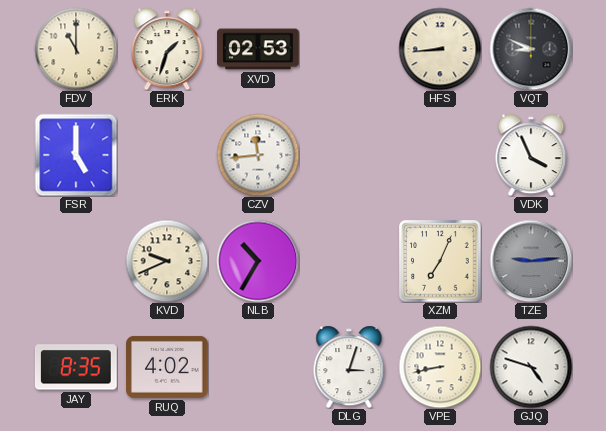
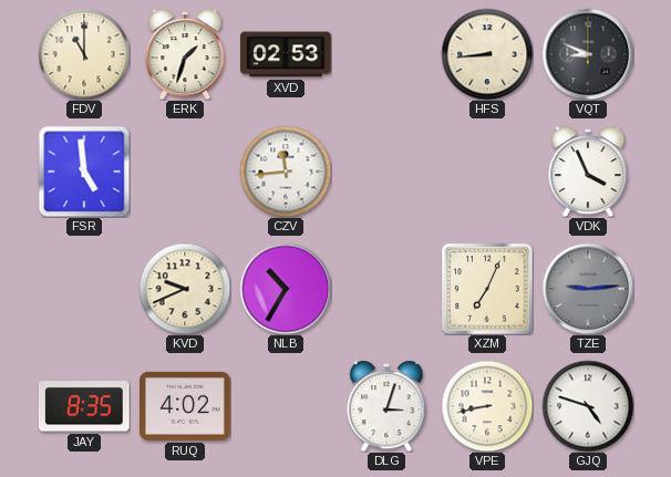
FSR: 5:00 -> 4:59 (84, 172)
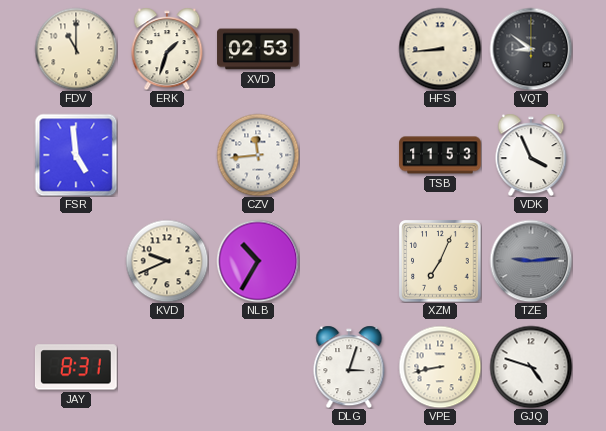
VQT: 8:49 -> 8:51 (531, 49)
TSB: none -> 11:53 (440, 155)
JAY: 8:35 -> 8:31 (77, 367)
RUQ: 4:02 -> none (185, 406)
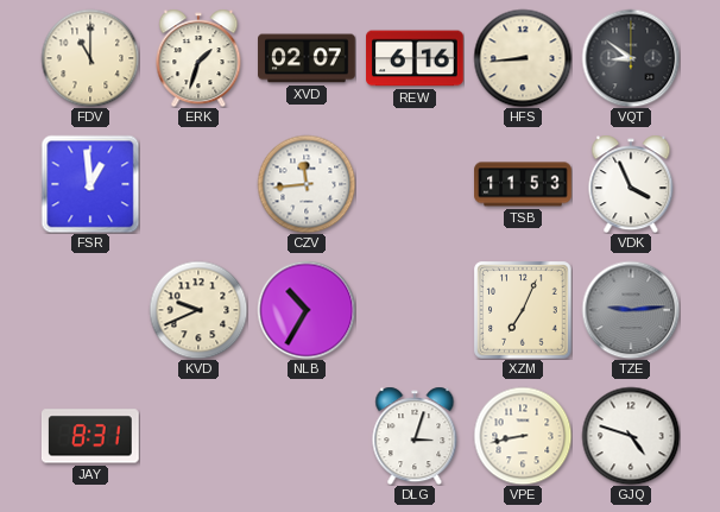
XVD: 02:53 -> 02:07 (307, 58)
REW: none -> 6:16 (415, 58)
FSR: 4:59 -> 12:59 (90, 184)
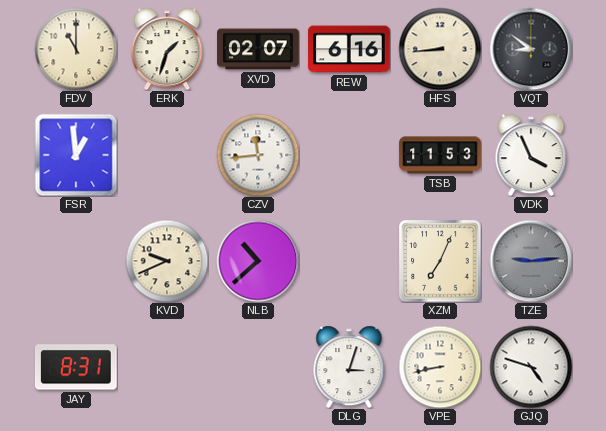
NLB: 10:35 -> 10:38 (258, 261)
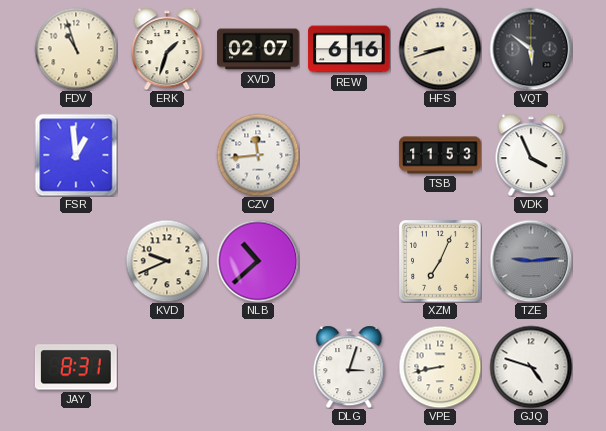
FDV: 11:00 -> 10:57 (76, 49)
HFS: 8:44 -> 8:42 (440, 49)
VQT: 8:51 -> 5:51 (531, 49)
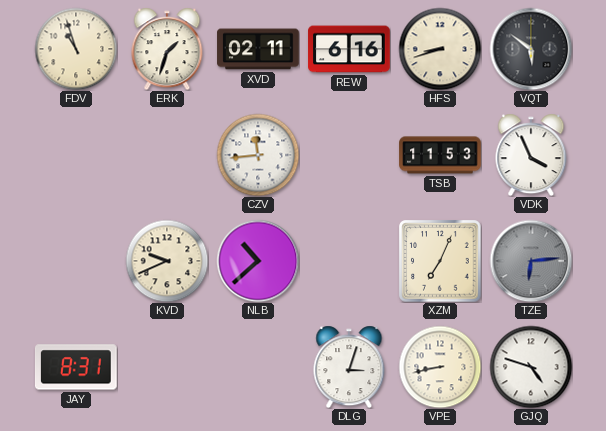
XVD: 02:07 -> 02:11 (258, 49)
FSR: 12:59 -> none (76, 155)
TZE: 9:14 -> 6:14 (531, 261)
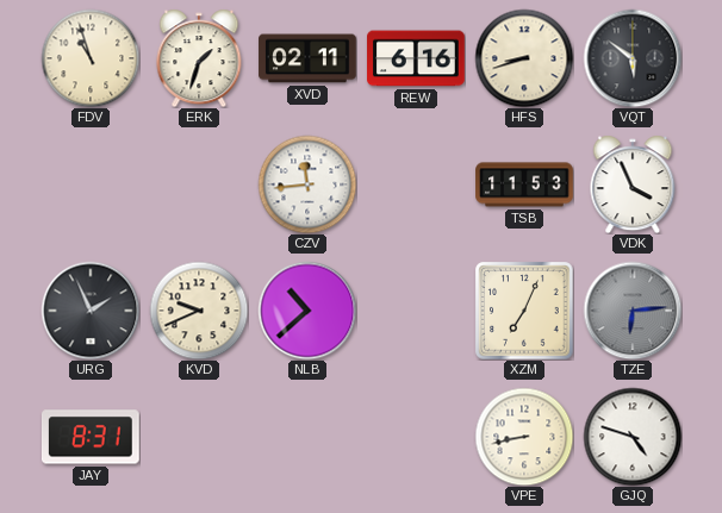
URG: none -> 1:56 (91, 311)
DLG: 3:03 -> none (349, 367)
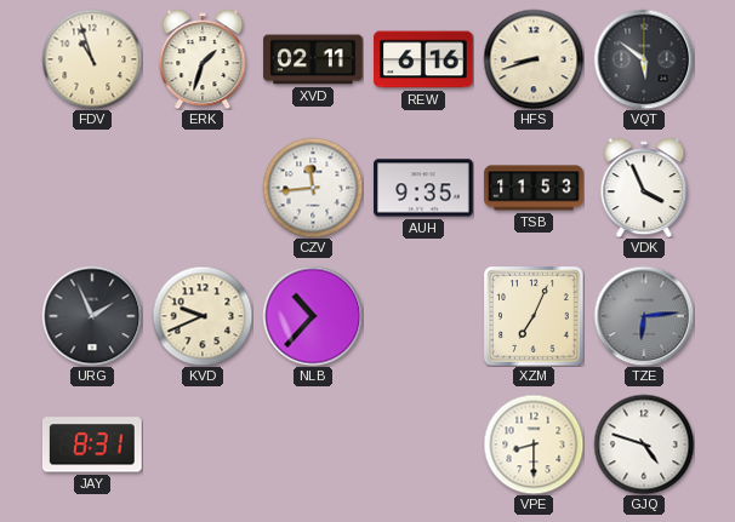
AUH: none -> 9:35 (423, 188)
NLB: 10:38 -> 10:37 (313, 316)
VPE: 8:43 -> 8:30 (534, 444)
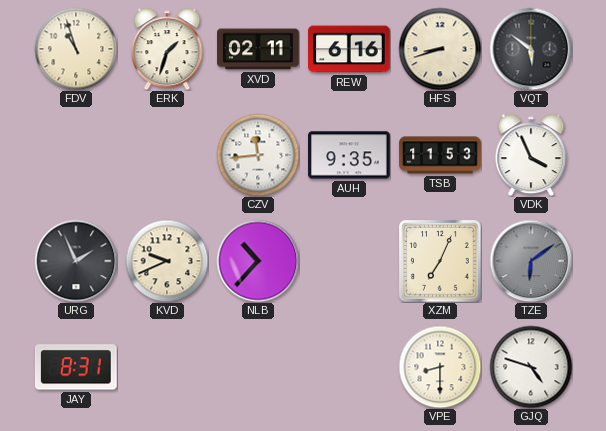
TZE: 6:14 -> 6:09 (531, 261)
